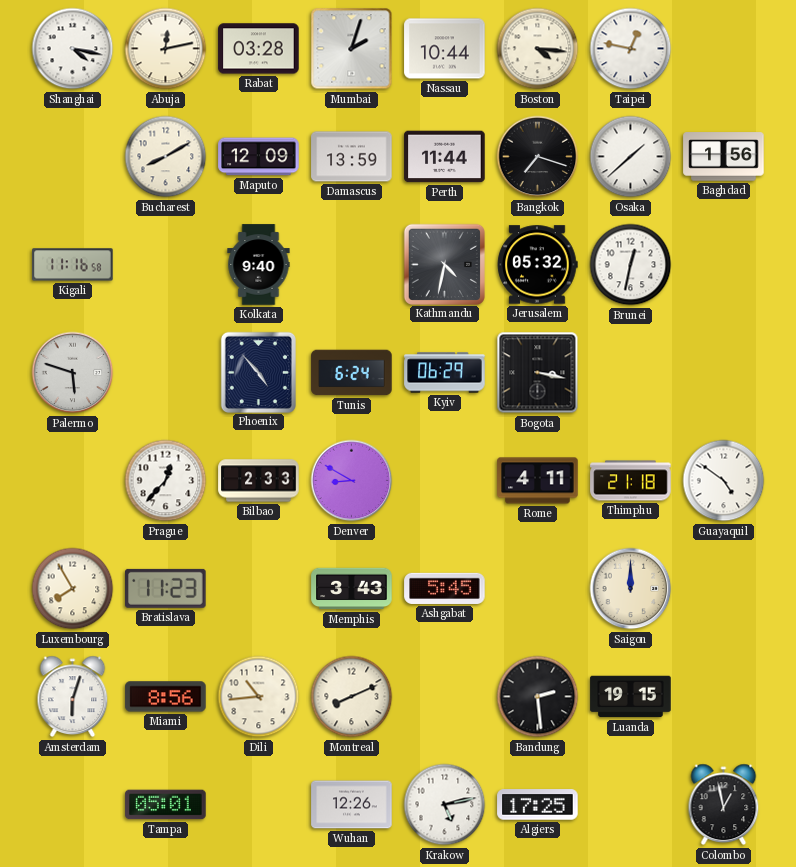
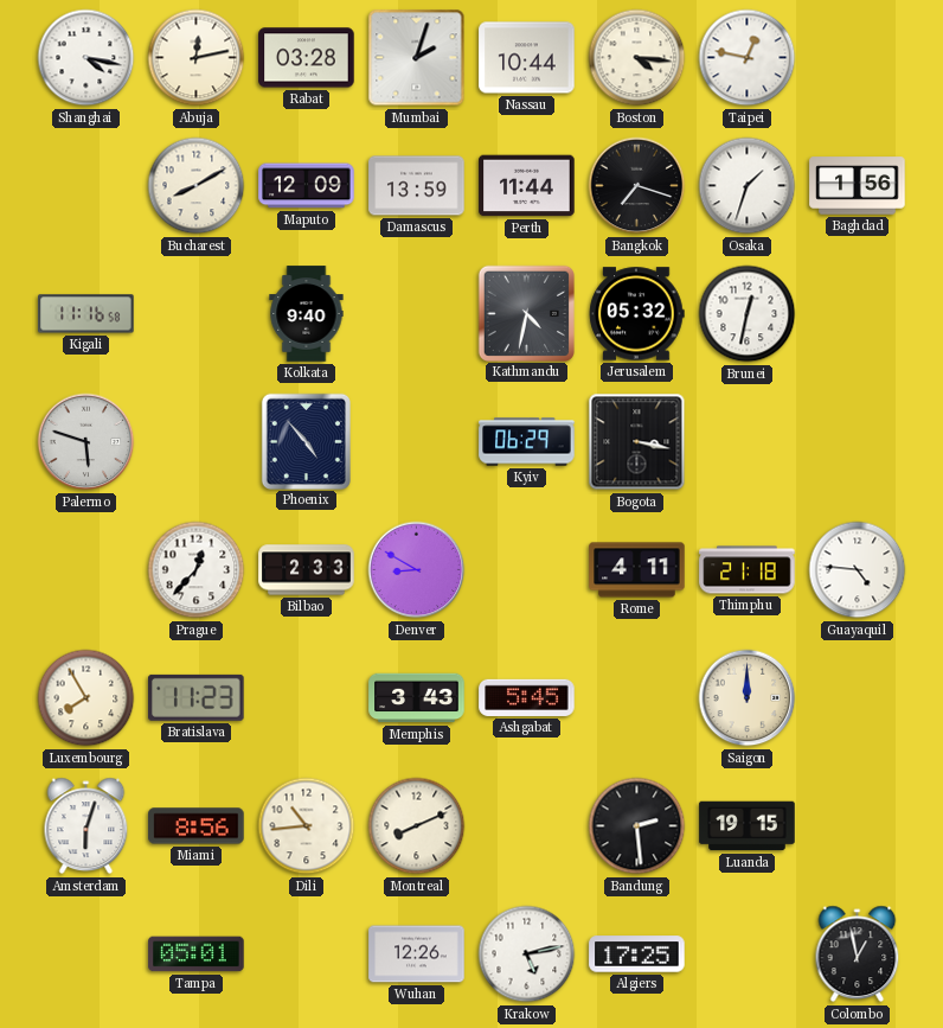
Osaka: 1:38 -> 1:33 (748, 186)
Tunis: 6:24 -> none (352, 373)
Guayaquil: 4:51 -> 4:46 (858, 570)
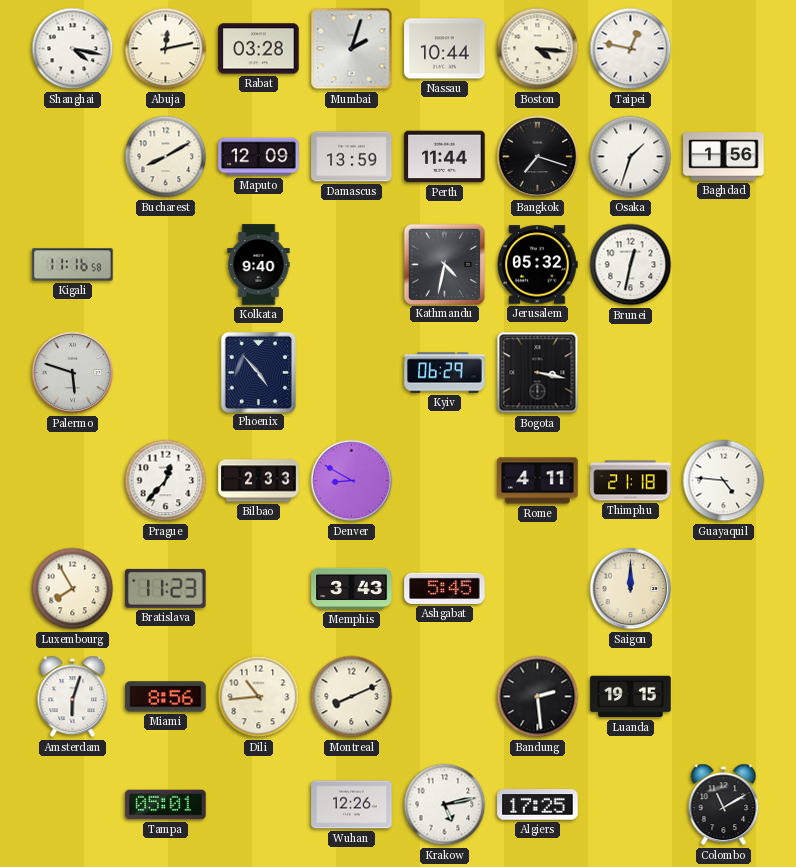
Colombo: 12:58 -> 11:10 (724, 805)
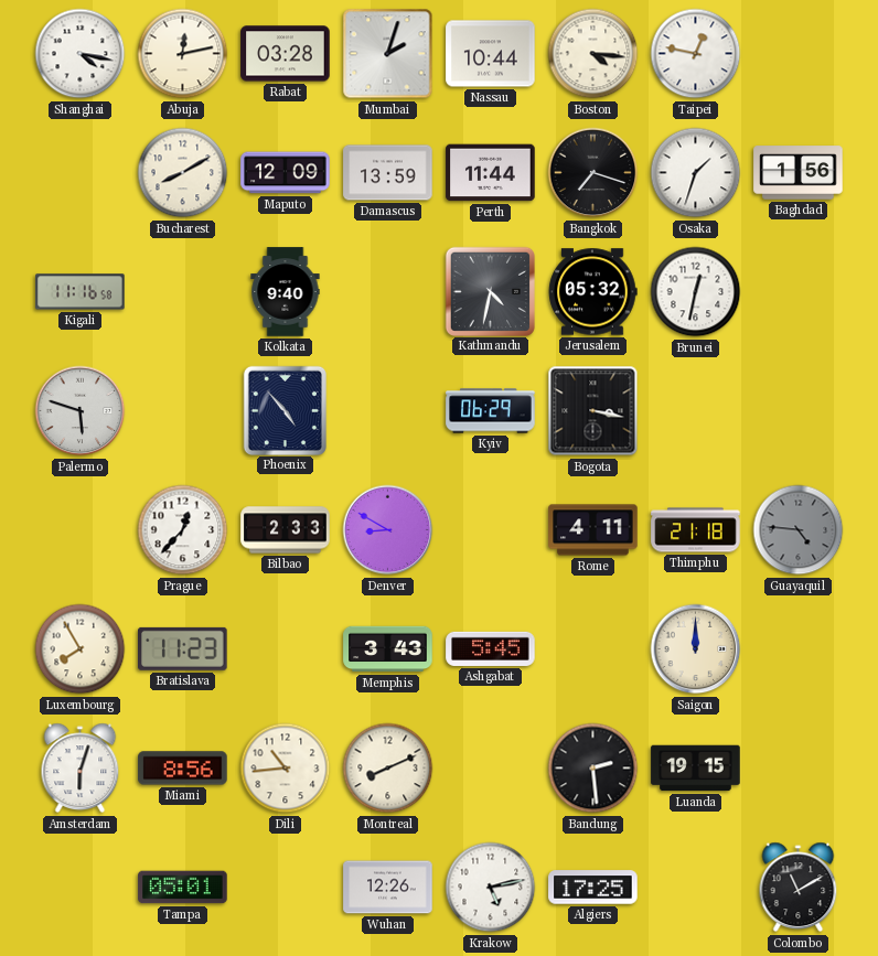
Guayaquil dial: white -> grey (799, 530)
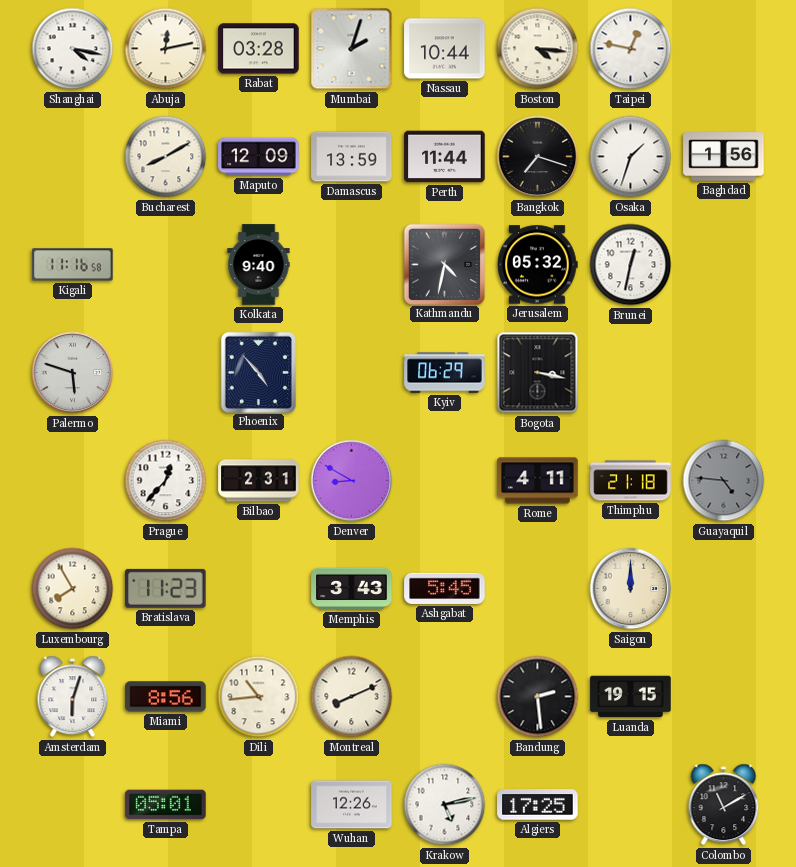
Bilbao: 2:33 -> 2:31 (259, 481)
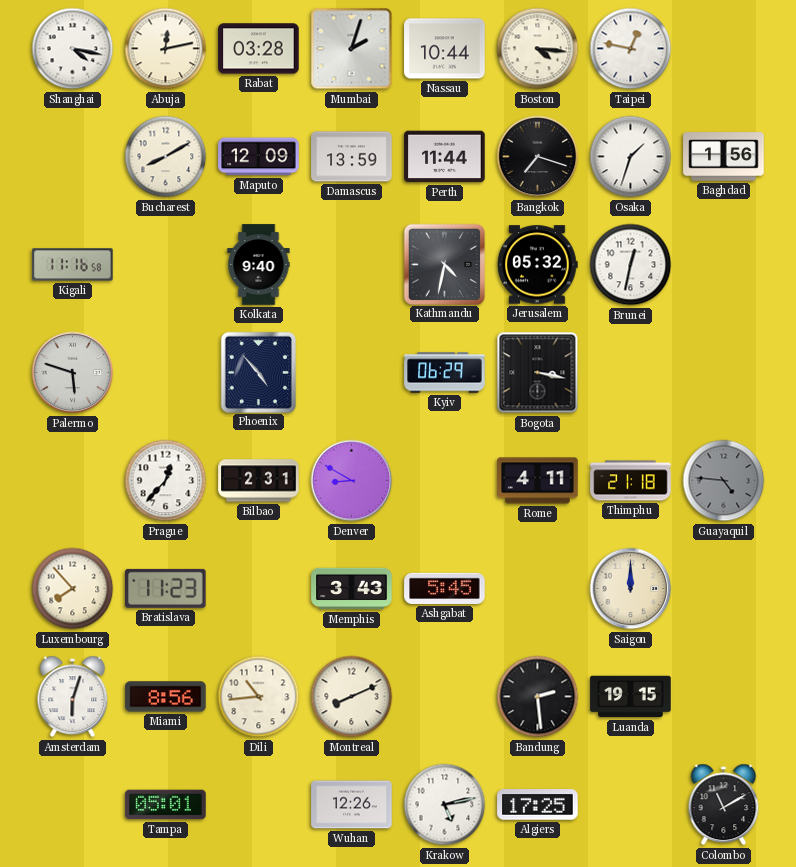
Luxembourg: 7:55 -> 7:53 (73, 589)
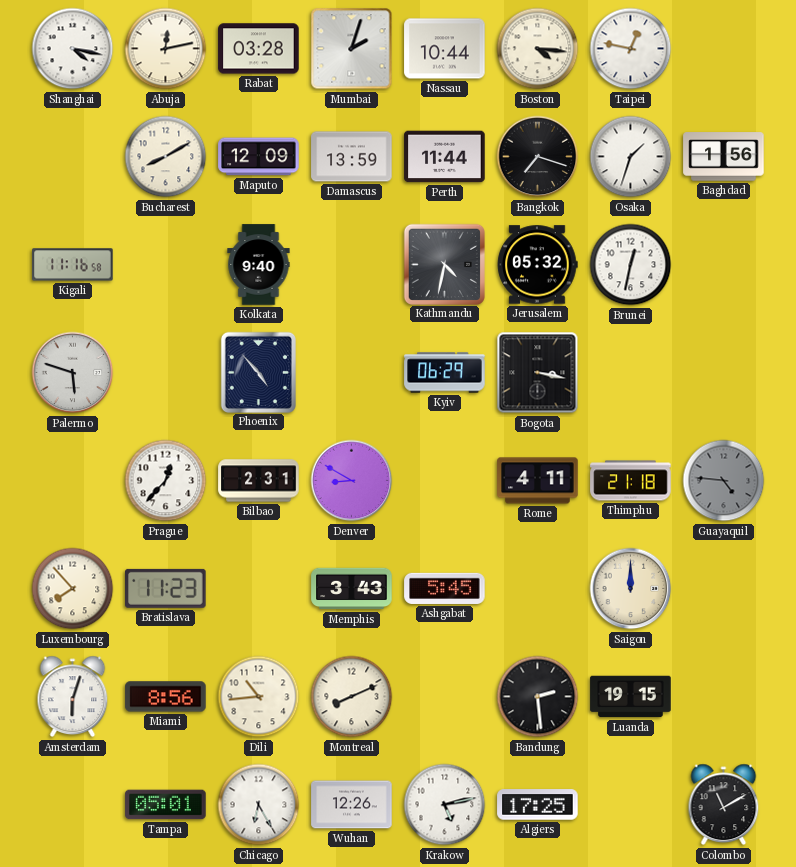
Chicago: none -> 6:25 (259, 805)
